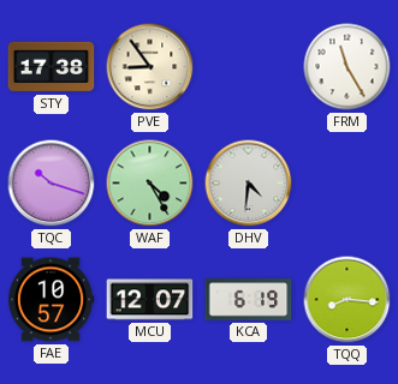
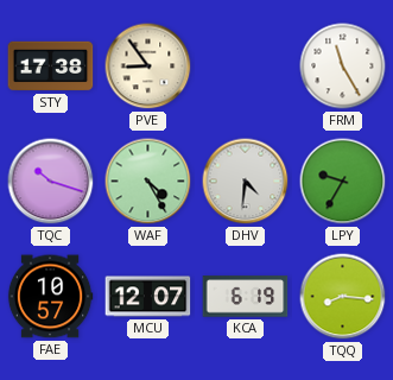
LPY: none -> 9:35 (343, 182)
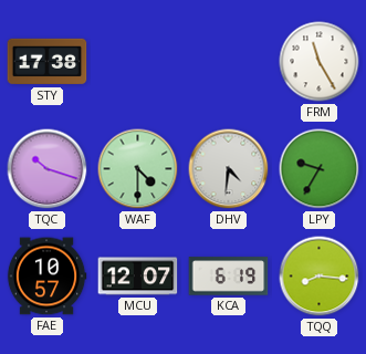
PVE: 8:54 -> none (148, 66)
WAF: 4:25 -> 4:30 (138, 169)
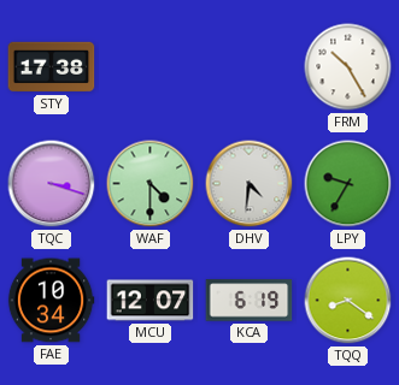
FRM: 11:25 -> 10:25 (348, 67)
TQC: 10:18 -> 3:18 (52, 184)
FAE: 10:57 -> 10:34 (51, 301)
TQQ: 8:16 -> 8:21 (348, 301)
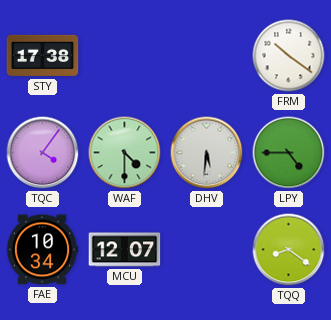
FRM: 10:25 -> 10:21 (289, 56)
TQC: 3:18 -> 4:06 (43, 153)
DHV: 4:31 -> 5:31 (207, 153)
LPY: 9:35 -> 4:45 (289, 153)
KCA: 6:19 -> none (250, 301)
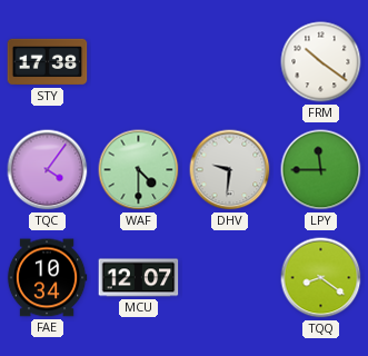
DHV: 5:31 -> 9:31 (230, 170)
LPY: 4:45 -> 11:45 (321, 170)
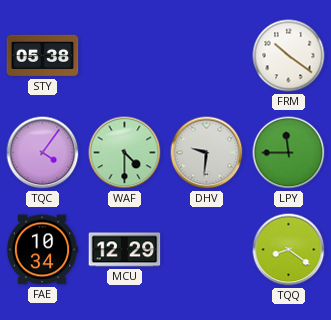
STY: 17:38 -> 05:38 (43, 56)
MCU: 12:07 -> 12:29 (125, 250)
